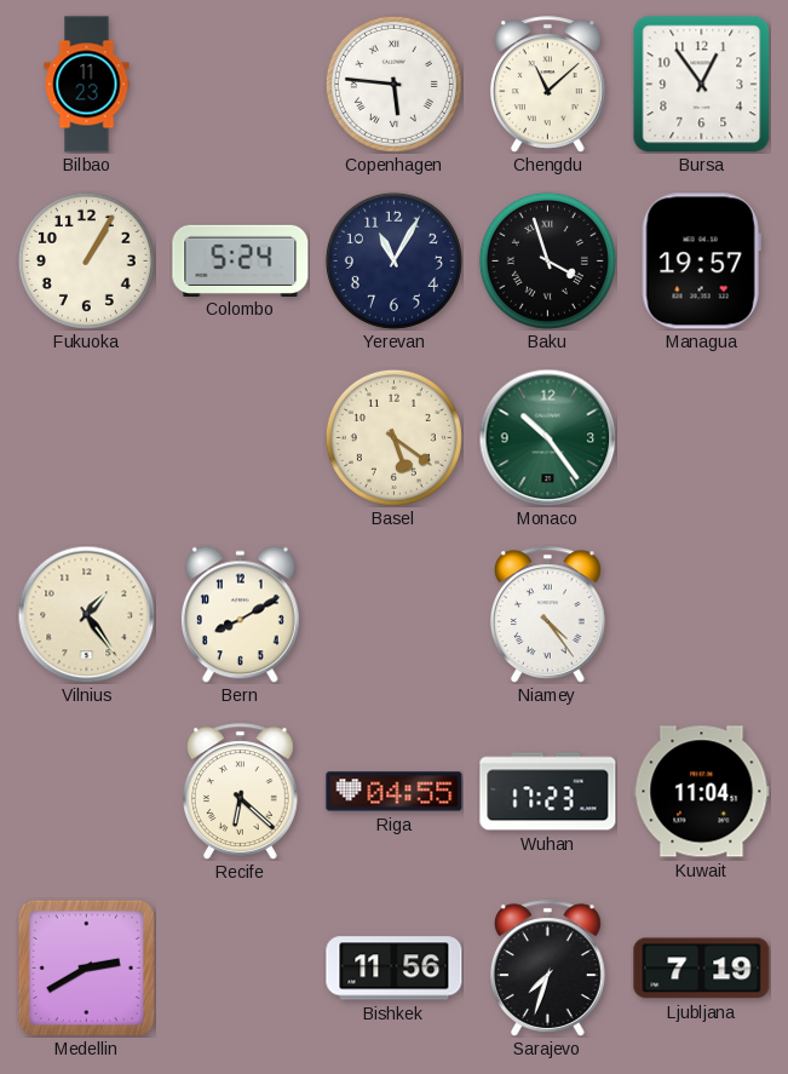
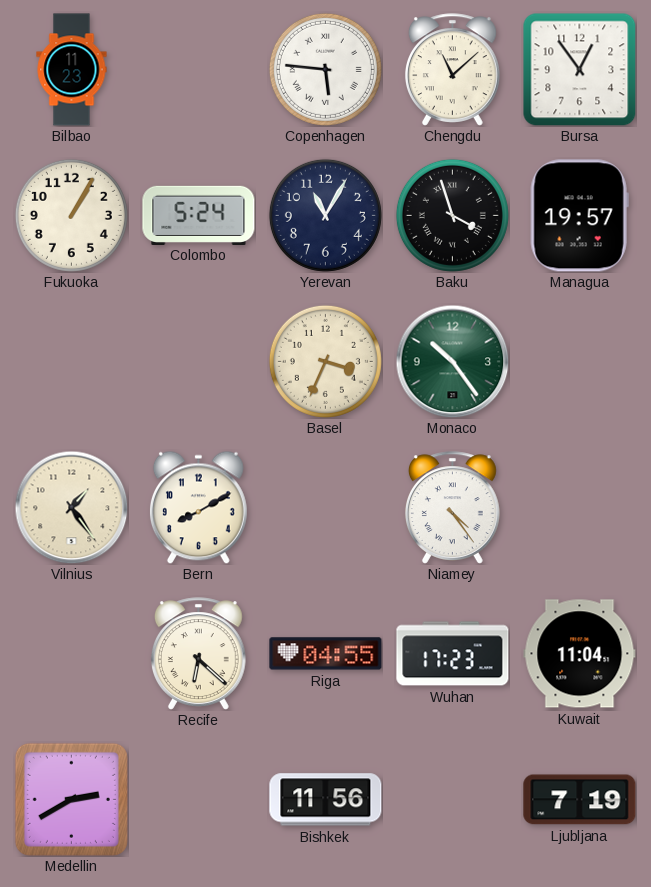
Basel: 5:21 -> 3:34 (325, 361)
Sarajevo: 7:33 -> none (547, 969)
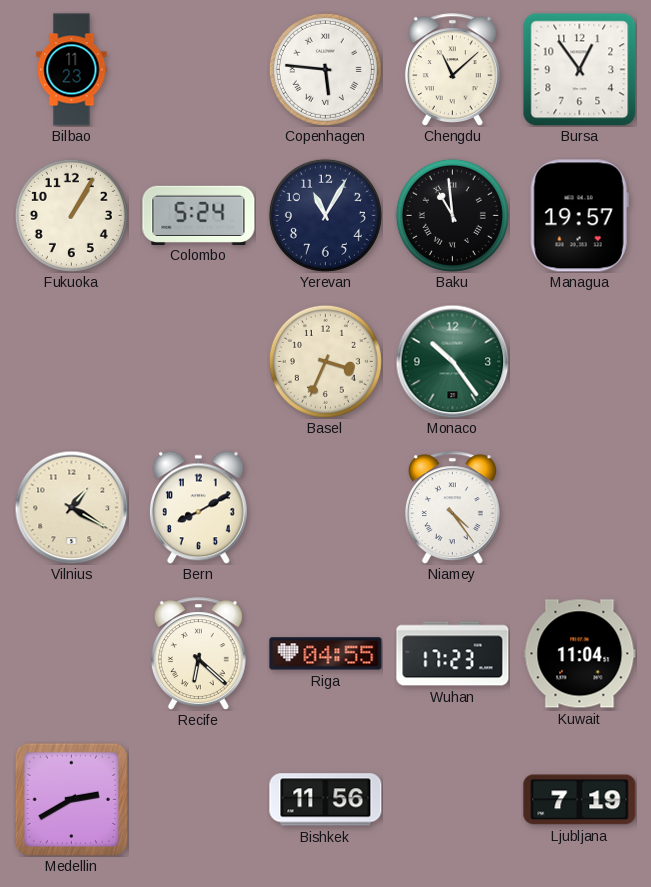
Baku: 3:57 -> 10:59 (452, 215)
Vilnius: 1:24 -> 1:20 (71, 507)
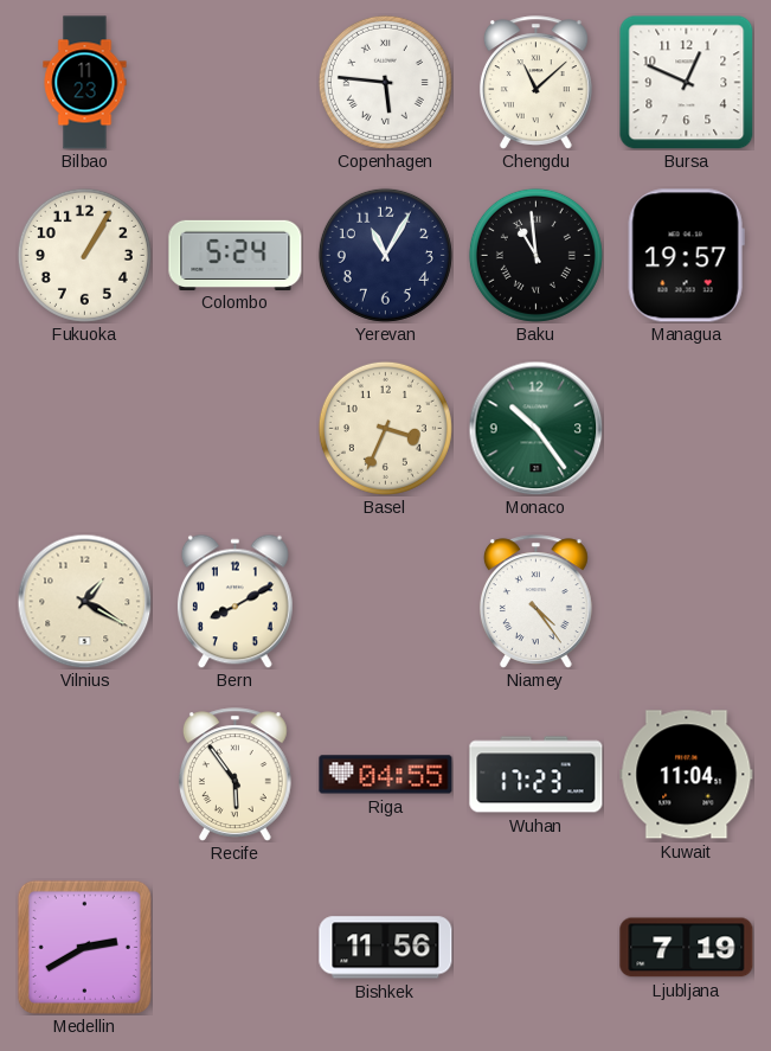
Bursa: 12:54 -> 12:49 (686, 82)
Recife: 6:22 -> 5:54 (234, 775)
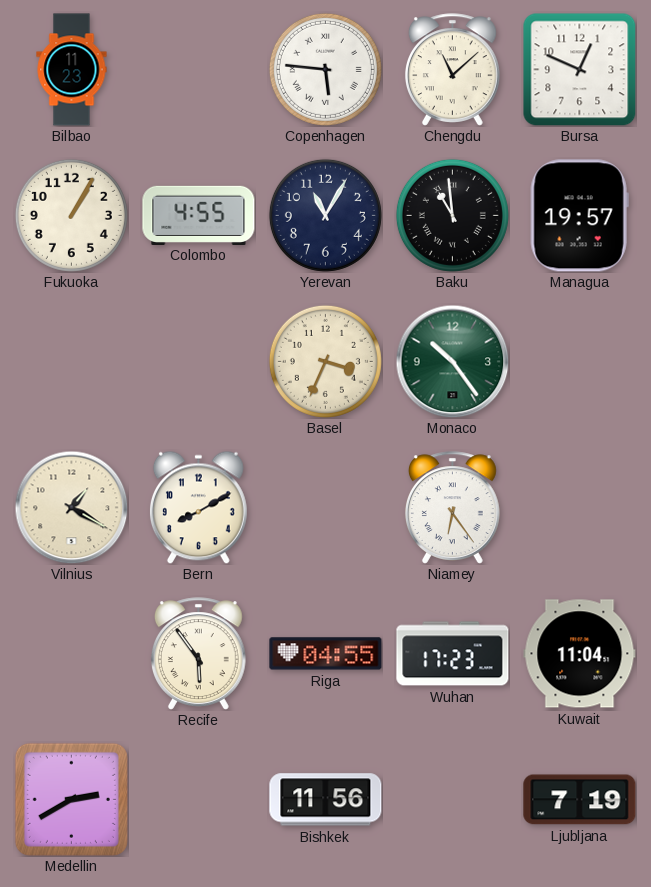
Colombo: 5:24 -> 4:55 (199, 215)
Niamey: 4:24 -> 6:24 (452, 508)
